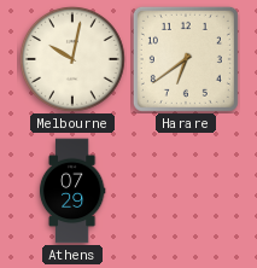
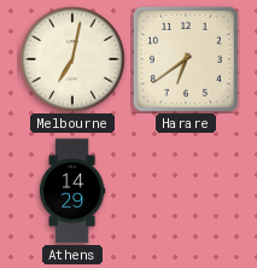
Melbourne: 10:02 -> 7:02 (72, 59)
Athens: 07:29 -> 14:29 (72, 191)
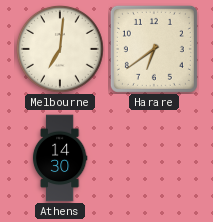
Melbourne: 7:02 -> 7:01 (60, 49)
Athens: 14:29 -> 14:30 (60, 158)
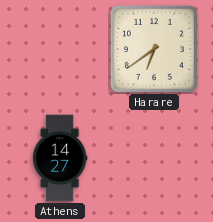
Melbourne: 7:01 -> none (60, 49)
Athens: 14:30 -> 14:27 (60, 158)
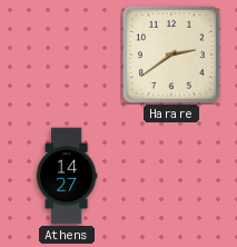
Harare: 6:39 -> 2:39 (171, 55)
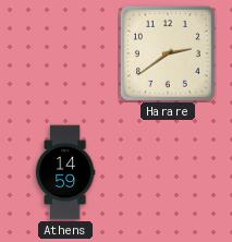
Athens: 14:27 -> 14:59 (65, 172)
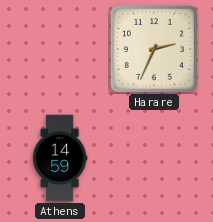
Harare: 2:39 -> 2:34 (154, 49)
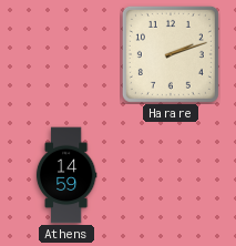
Harare: 2:34 -> 2:12 (171, 54)
